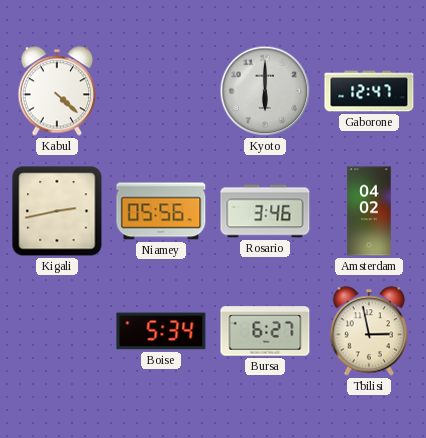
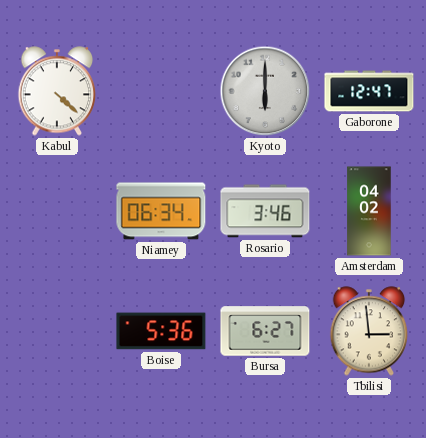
Kigali: 2:43 -> none (57, 211)
Niamey: 05:56 -> 06:34 (161, 211)
Boise: 5:34 -> 5:36 (161, 331)
Tbilisi: 2:58 -> 2:59 (369, 331)
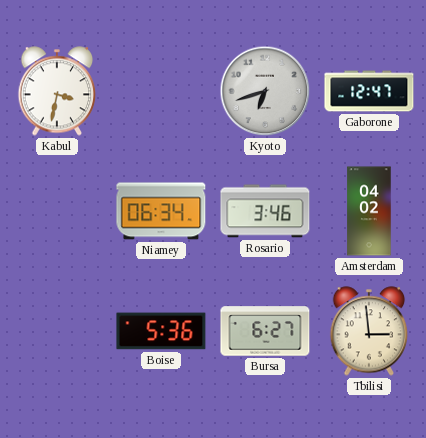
Kabul: 4:22 -> 3:32 (57, 91)
Kyoto: 6:00 -> 6:42 (265, 91)
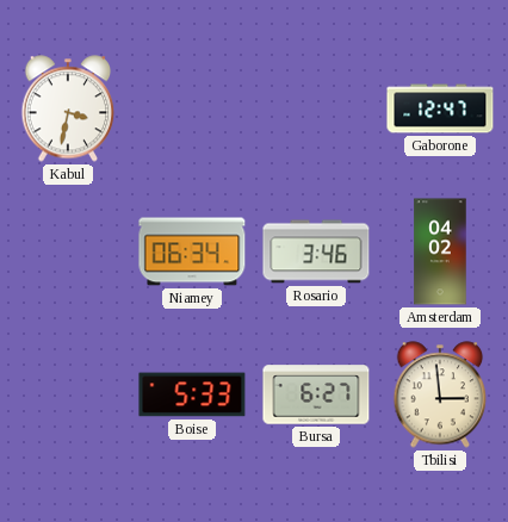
Kyoto: 6:42 -> none (265, 91)
Boise: 5:36 -> 5:33 (192, 394)
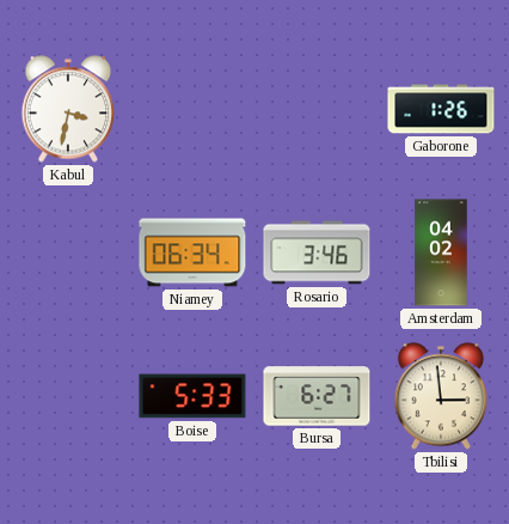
Gaborone: 12:47 -> 1:26 (441, 109)
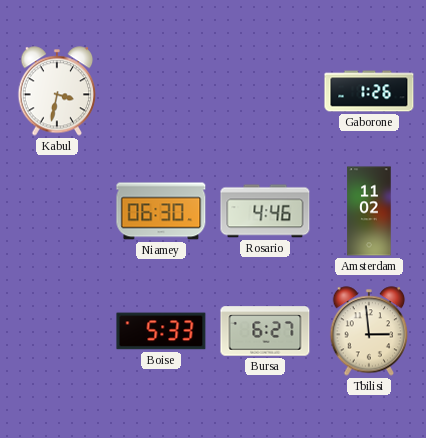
Niamey: 06:34 -> 06:30 (161, 211)
Rosario: 3:46 -> 4:46 (265, 211)
Amsterdam: 04:02 -> 11:02 (369, 211)
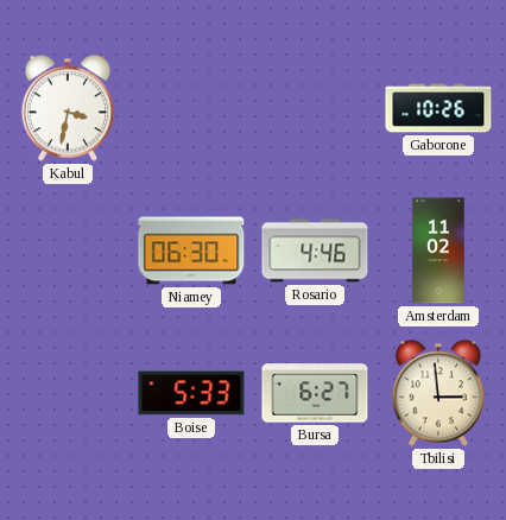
Gaborone: 1:26 -> 10:26 (438, 108)
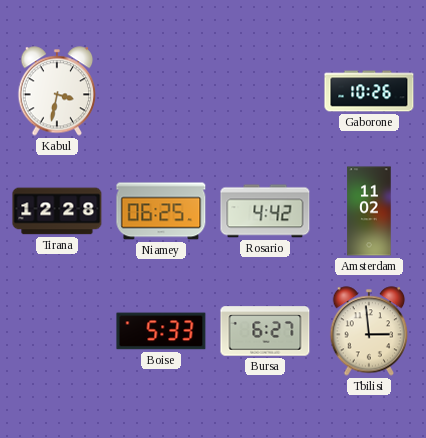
Tirana: none -> 12:28 (57, 211)
Niamey: 06:30 -> 06:25 (161, 211)
Rosario: 4:46 -> 4:42 (265, 211)
